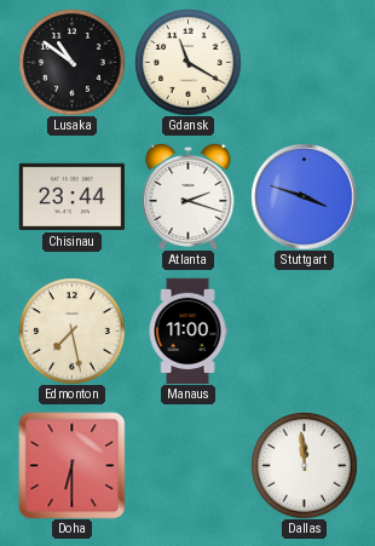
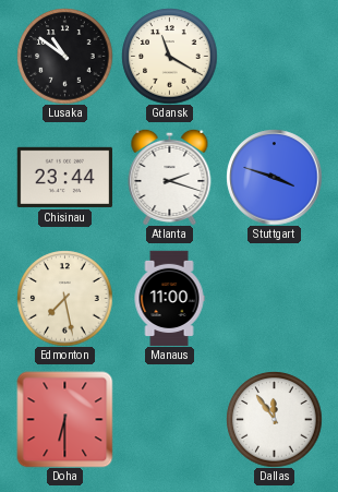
Dallas: 11:59 -> 11:54 (274, 419)
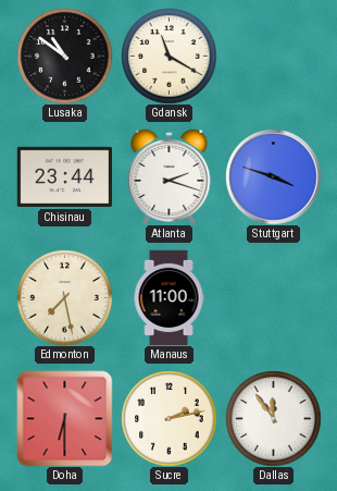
Sucre: none -> 2:13 (168, 418)
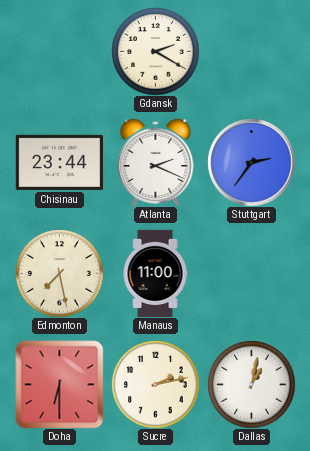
Lusaka: 10:51 -> none (64, 56)
Gdansk: 11:20 -> 2:20 (155, 51)
Atlanta: 2:18 -> 2:19 (156, 162)
Stuttgart: 3:48 -> 2:36 (251, 162)
Dallas: 11:54 -> 1:02 (251, 384)
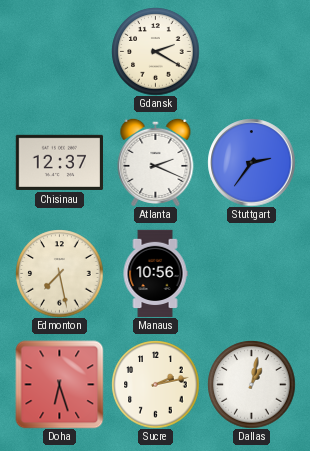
Chisinau: 23:44 -> 12:37 (59, 162)
Manaus: 11:00 -> 10:56 (155, 273)
Doha: 6:30 -> 6:27 (59, 384)
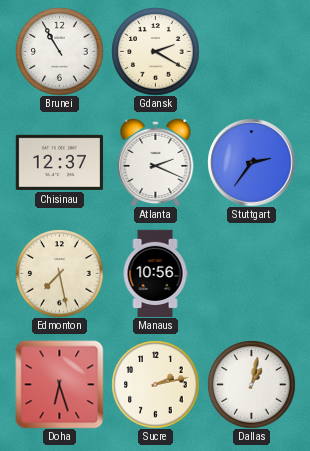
Brunei: none -> 10:55 (59, 51)
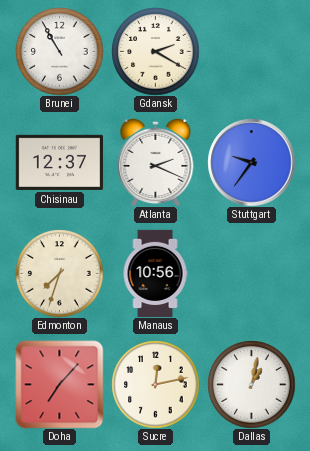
Stuttgart: 2:36 -> 9:36 (251, 162)
Edmonton: 7:28 -> 7:33 (59, 273)
Doha: 6:27 -> 7:07 (59, 384)
Sucre: 2:13 -> 12:13 (155, 384)
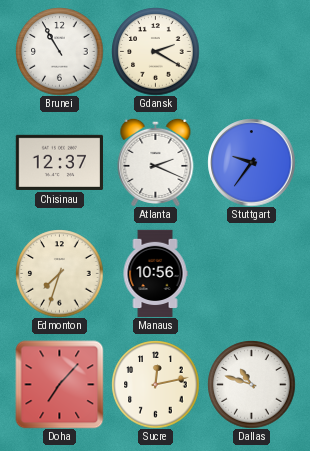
Dallas: 1:02 -> 10:48 (251, 384)
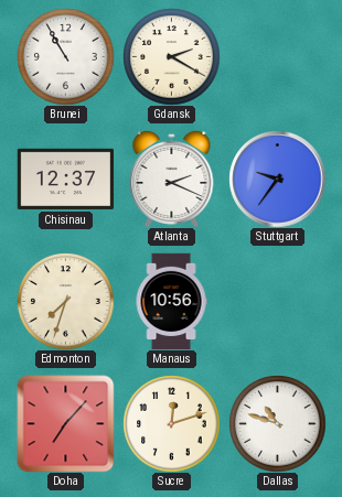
Sucre: 12:13 -> 12:12 (171, 423)
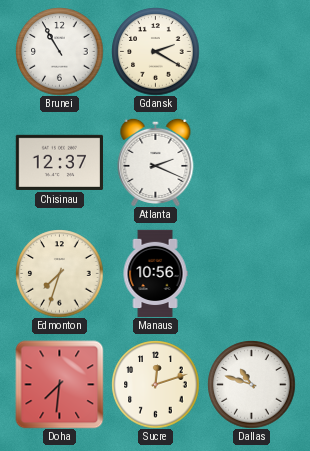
Stuttgart: 9:36 -> none (277, 179)
Doha: 7:07 -> 7:31 (59, 384)
